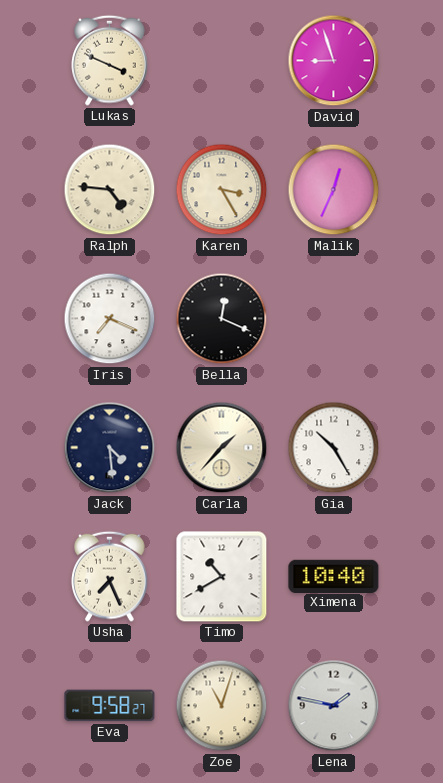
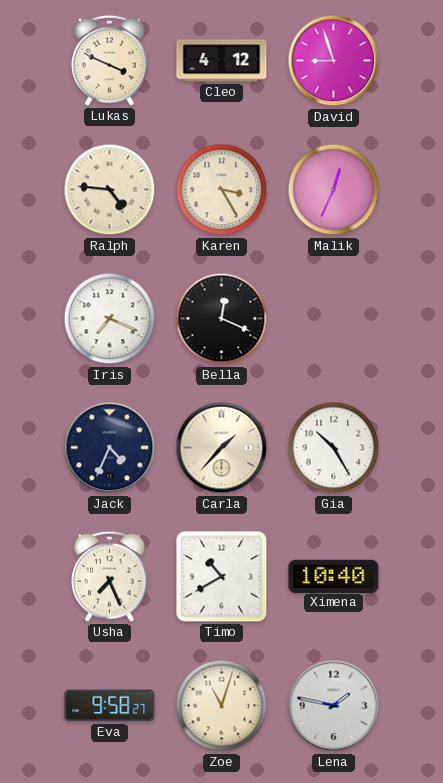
Cleo: none -> 4:12 (222, 61)
Jack: 4:29 -> 4:34 (110, 448)
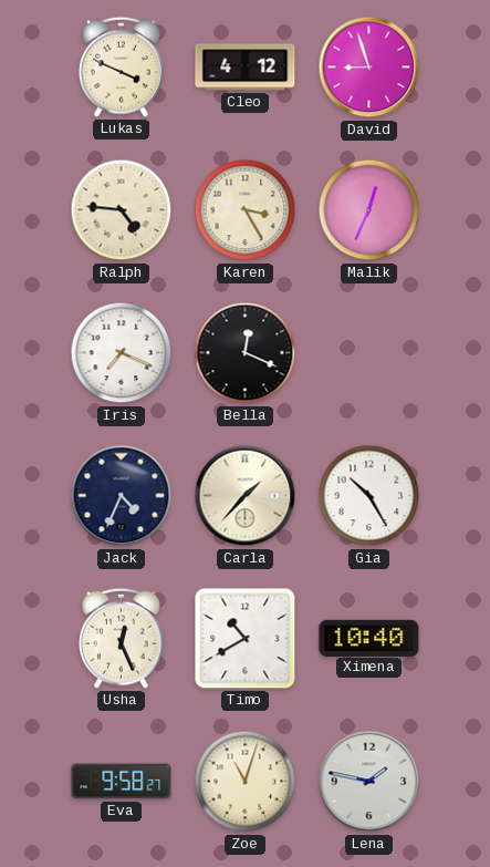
Usha: 7:26 -> 12:26 (122, 638)
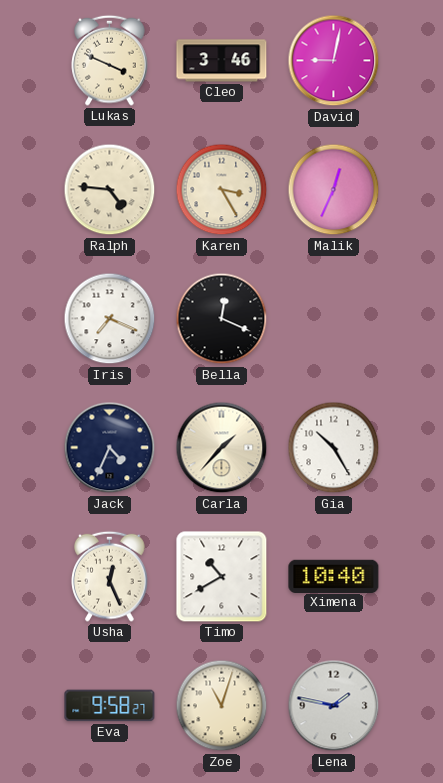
Cleo: 4:12 -> 3:46 (222, 61)
David: 8:57 -> 9:02 (334, 61)
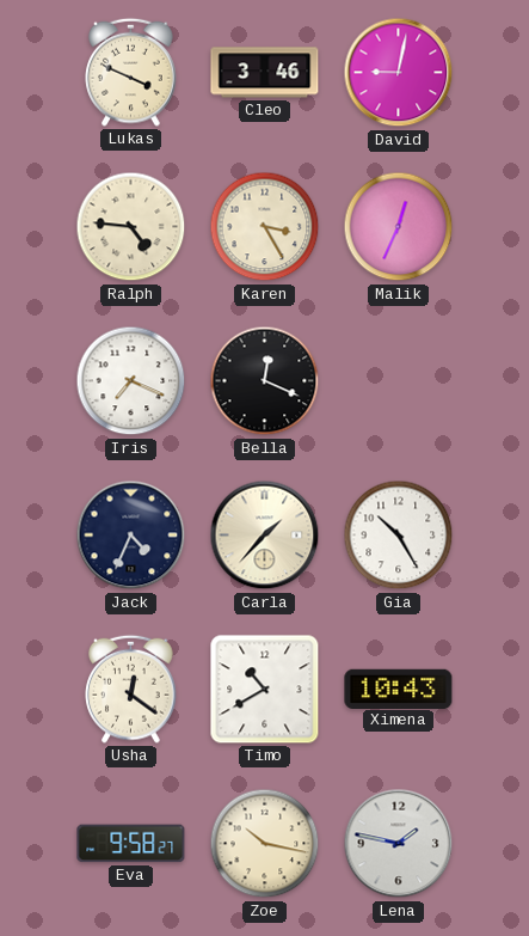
Usha: 12:26 -> 12:21 (131, 689)
Ximena: 10:40 -> 10:43 (399, 689)
Zoe: 11:03 -> 10:17 (265, 844)
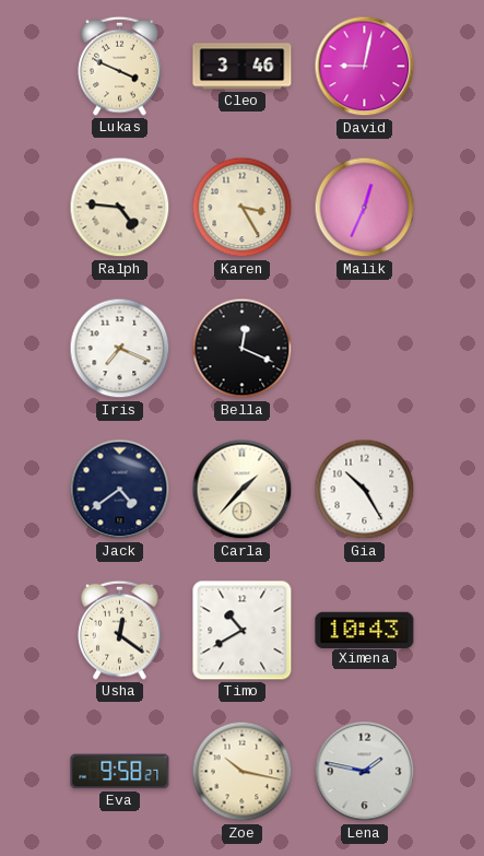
Jack: 4:34 -> 4:39 (120, 490)
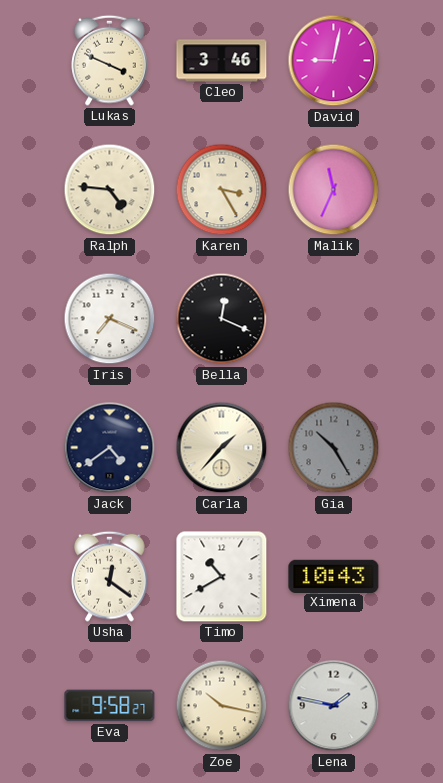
Malik: 12:34 -> 11:34 (334, 190)
Gia dial: white -> grey (334, 448)
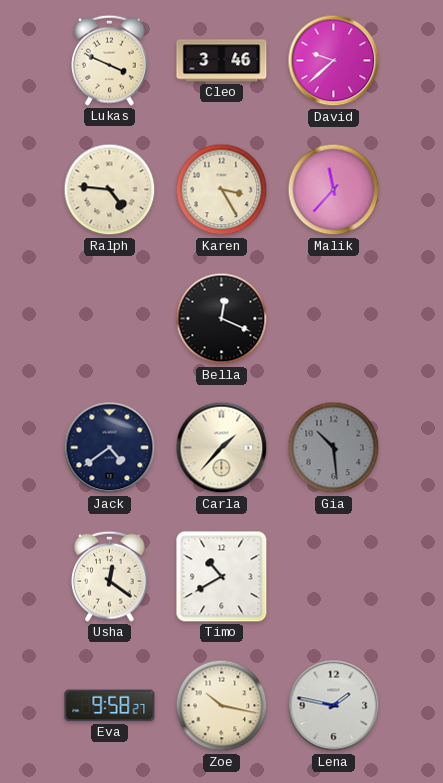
David: 9:02 -> 9:38 (334, 61)
Malik: 11:34 -> 11:37 (334, 190)
Iris: 7:19 -> none (110, 319)
Gia: 10:25 -> 10:29 (334, 448)
Ximena: 10:43 -> none (334, 576)
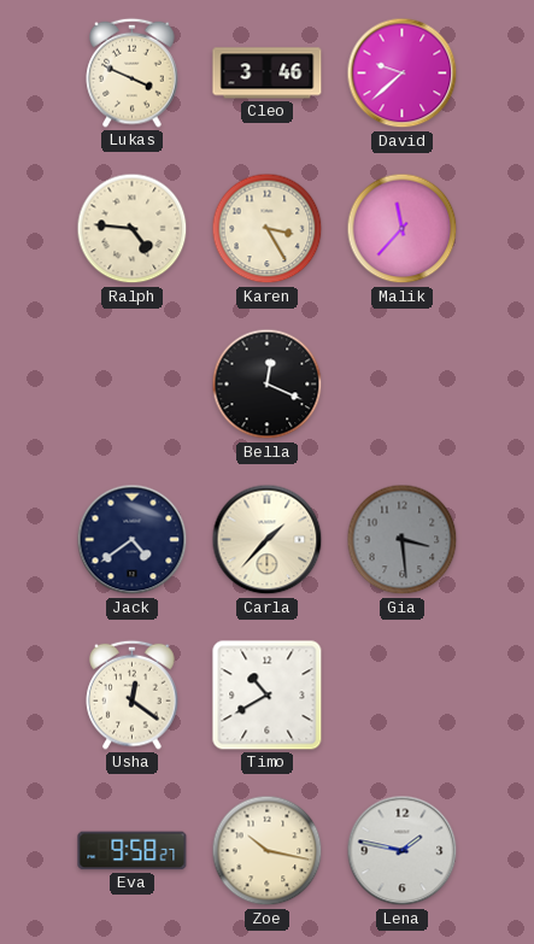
Gia: 10:29 -> 3:29 (403, 540)
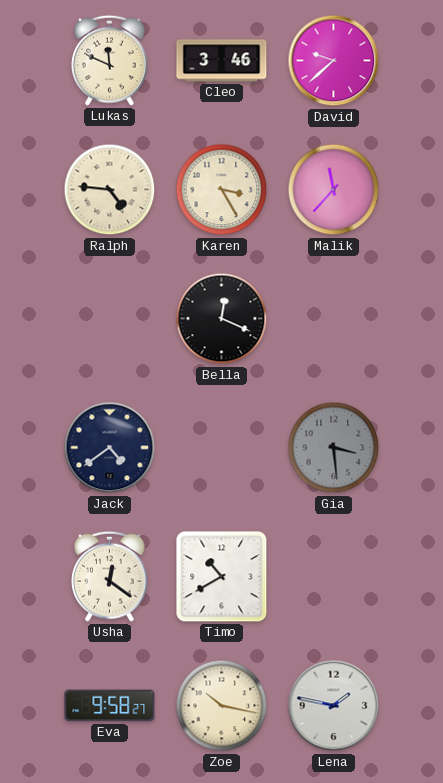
Lukas: 3:49 -> 11:49 (110, 60)
Carla: 1:37 -> none (268, 540)
